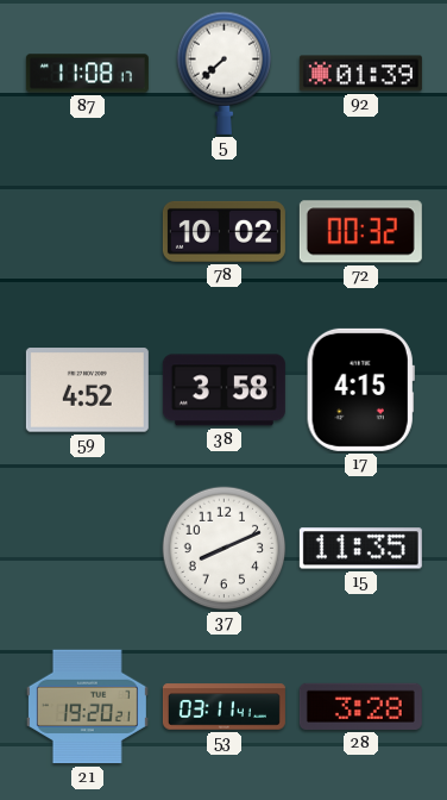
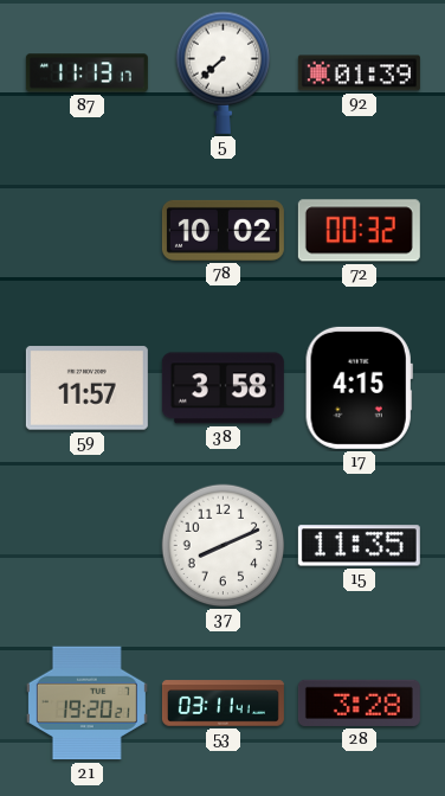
87: 11:08 -> 11:13 (86, 73)
59: 4:52 -> 11:57 (86, 389)
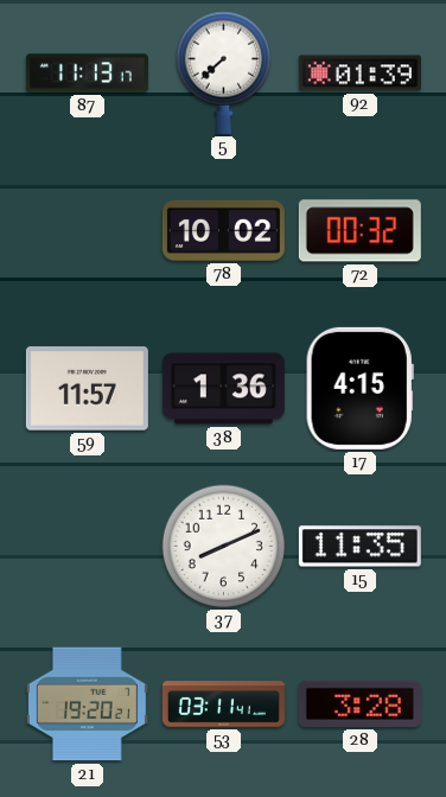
38: 3:58 -> 1:36 (223, 389)
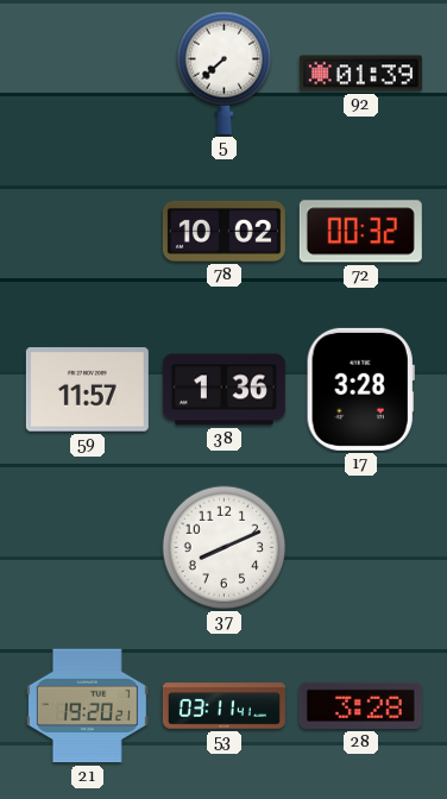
87: 11:13 -> none (87, 74)
17: 4:15 -> 3:28 (360, 389)
15: 11:35 -> none (359, 547)
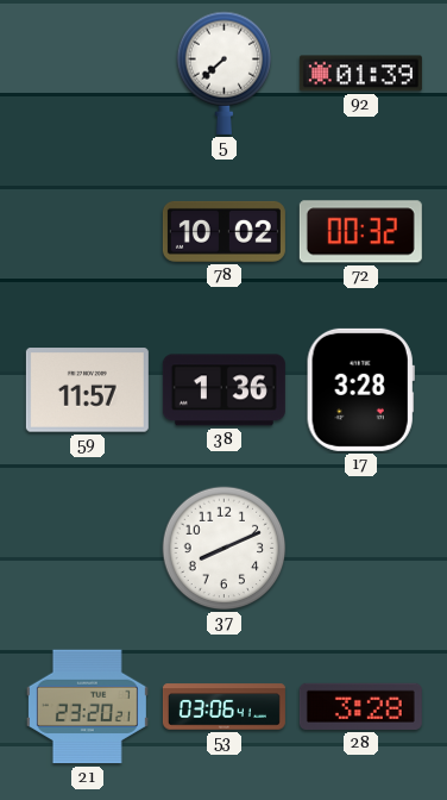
21: 19:20 -> 23:20 (87, 707)
53: 03:11 -> 03:06 (223, 707)
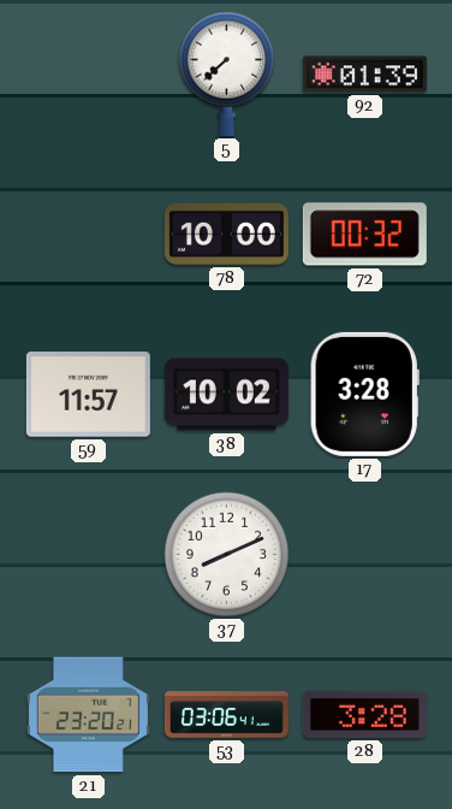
78: 10:02 -> 10:00 (226, 234)
38: 1:36 -> 10:02 (226, 395)
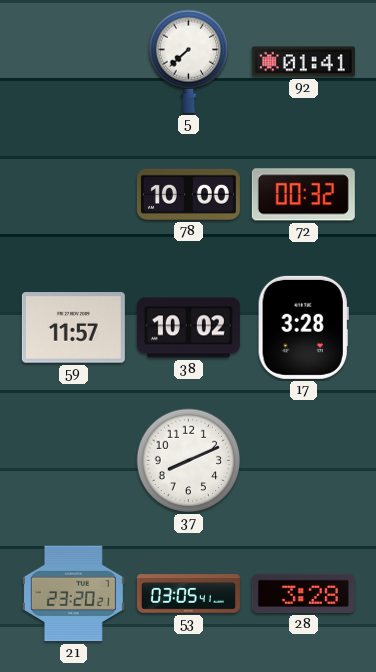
92: 01:39 -> 01:41 (303, 62)
53: 03:06 -> 03:05 (188, 594)
